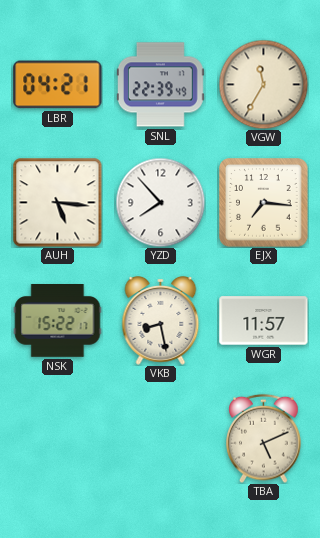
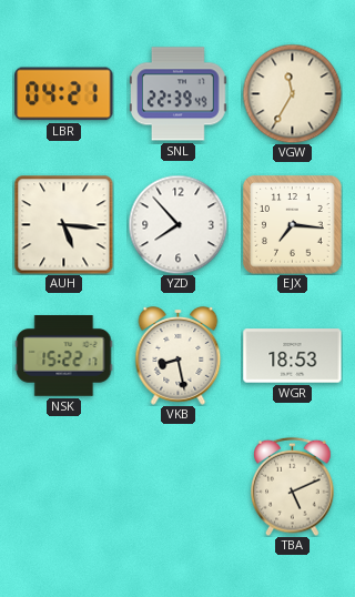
WGR: 11:57 -> 18:53 (293, 356)
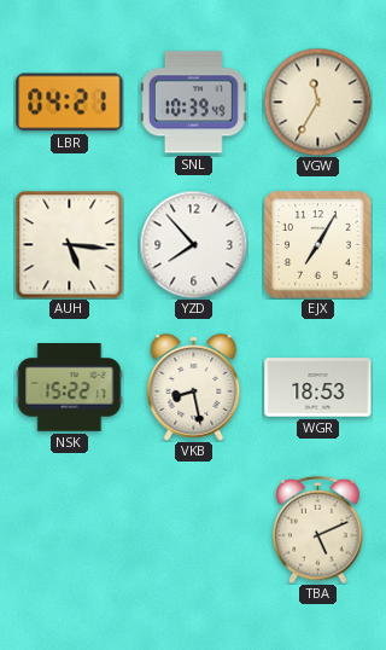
SNL: 22:39 -> 10:39 (194, 103)
EJX: 7:16 -> 7:05 (318, 245)
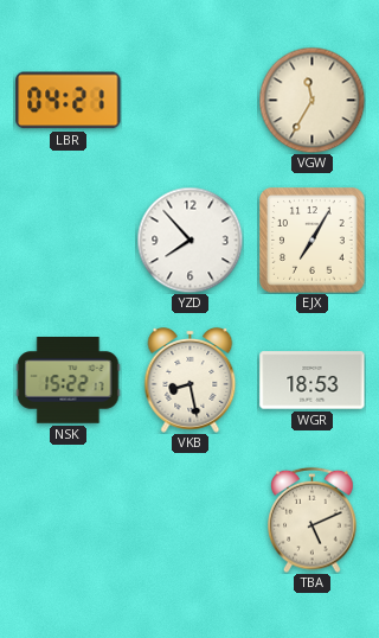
SNL: 10:39 -> none (194, 103)
AUH: 5:16 -> none (69, 244)
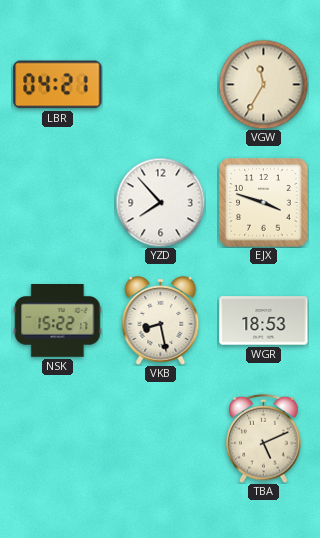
EJX: 7:05 -> 3:48 (264, 203)
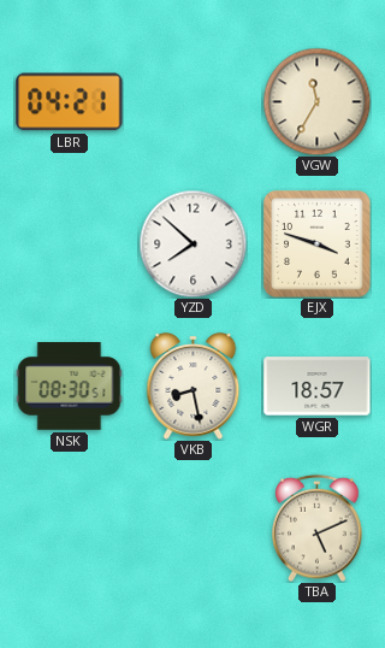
YZD: 7:53 -> 7:52 (192, 243)
NSK: 15:22 -> 08:30 (70, 387)
WGR: 18:53 -> 18:57 (318, 387)
